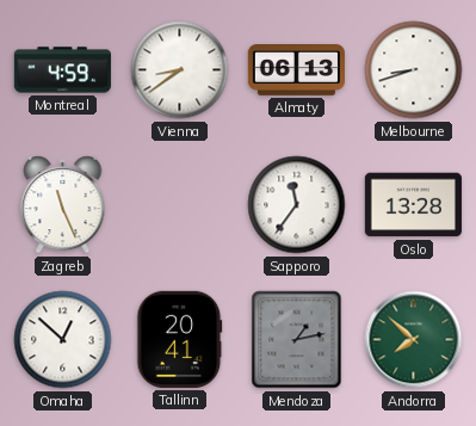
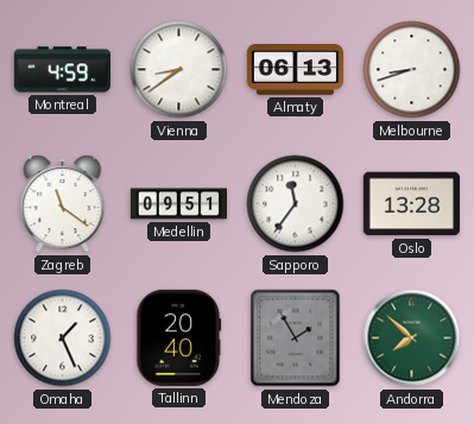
Zagreb: 11:26 -> 11:21 (63, 204)
Medellin: none -> 09:51 (178, 204)
Omaha: 12:52 -> 1:26 (63, 338)
Tallinn: 20:41 -> 20:40 (179, 337)
Mendoza: 1:13 -> 1:55 (296, 338)
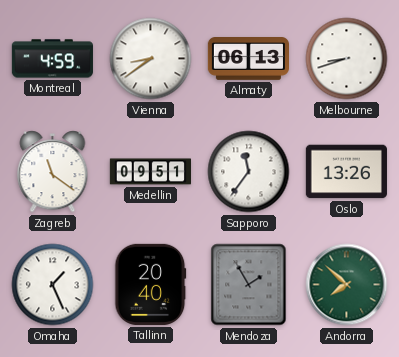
Oslo: 13:28 -> 13:26 (346, 172)
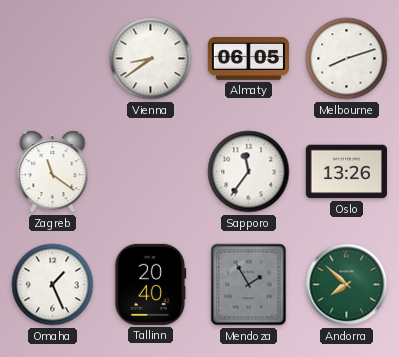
Montreal: 4:59 -> none (52, 59)
Almaty: 06:13 -> 06:05 (248, 59)
Melbourne: 8:42 -> 8:12 (347, 59)
Medellin: 09:51 -> none (150, 172)
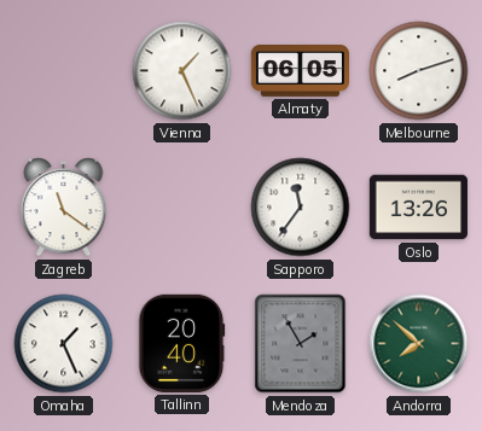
Vienna: 8:39 -> 1:26 (182, 71)
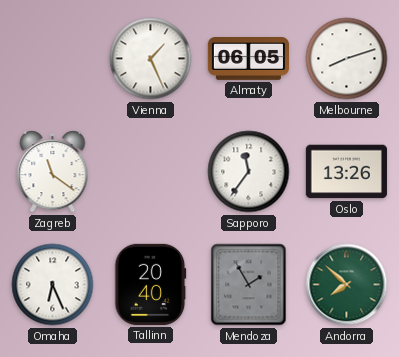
Omaha: 1:26 -> 6:26 (53, 285)
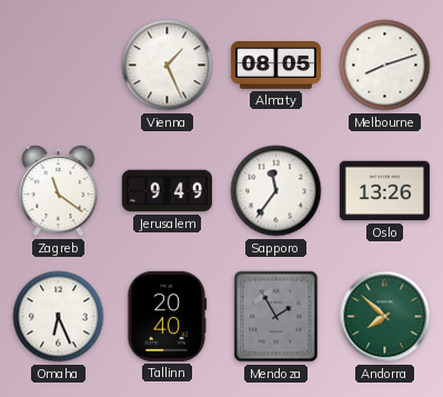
Almaty: 06:05 -> 08:05 (275, 66)
Jerusalem: none -> 9:49 (167, 191)
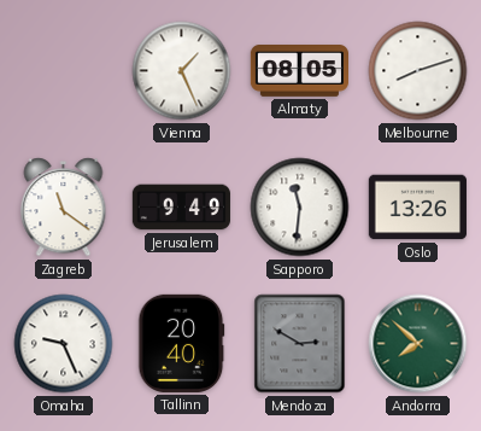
Sapporo: 11:36 -> 11:31 (300, 208)
Omaha: 6:26 -> 9:26 (64, 344)
Mendoza: 1:55 -> 2:50 (300, 344)
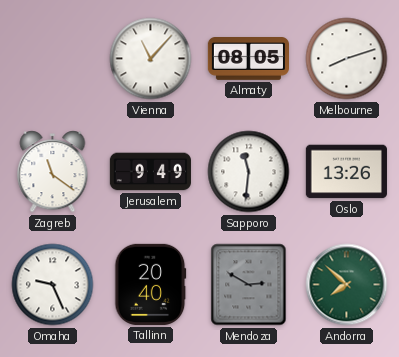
Vienna: 1:26 -> 11:07 (151, 59)
